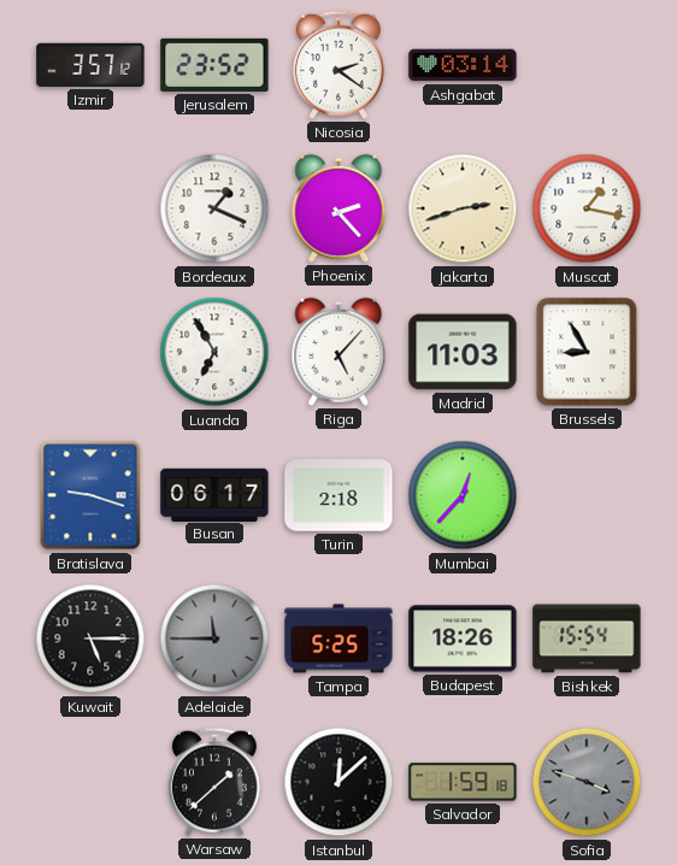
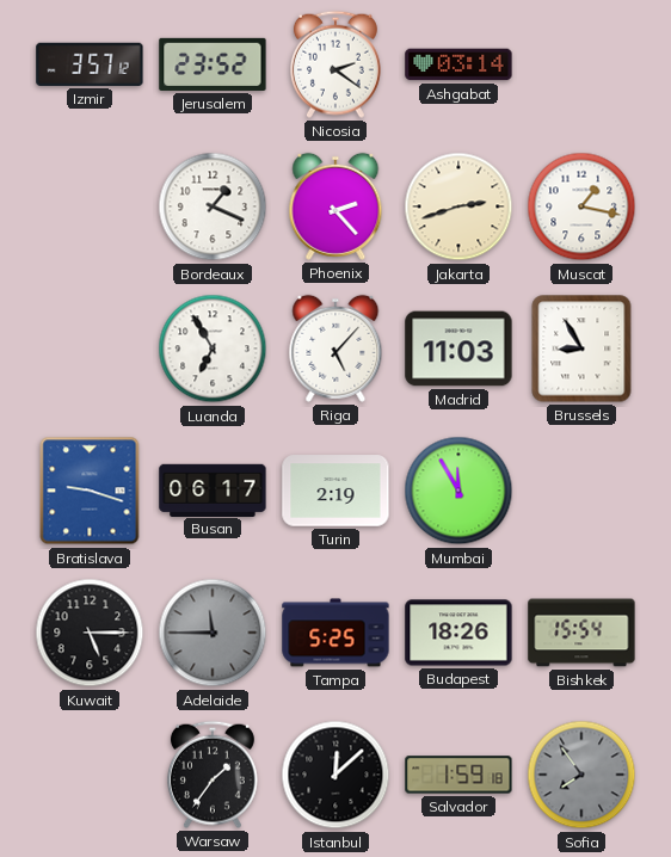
Turin: 2:18 -> 2:19 (335, 491)
Mumbai: 12:37 -> 11:55 (458, 491)
Warsaw: 1:38 -> 1:36 (213, 775)
Sofia: 3:48 -> 7:54 (581, 775)
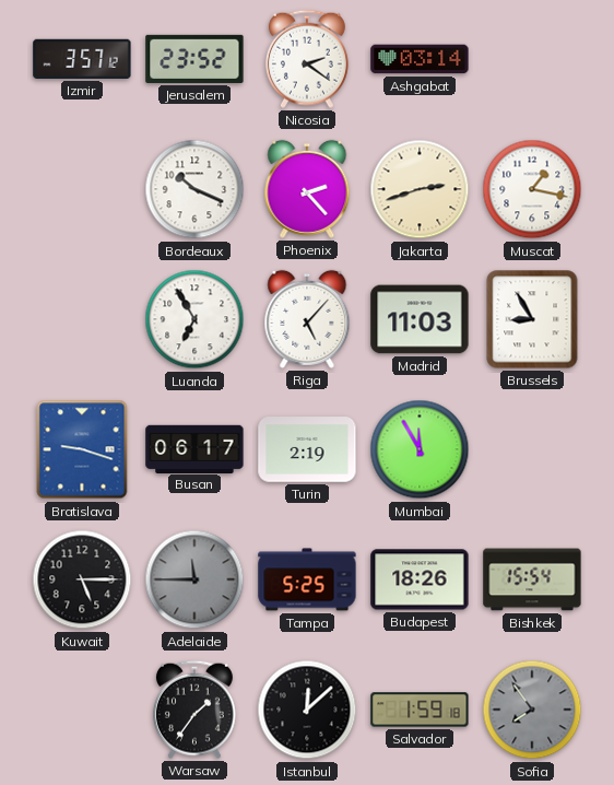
Bordeaux: 1:19 -> 10:19 (194, 189)
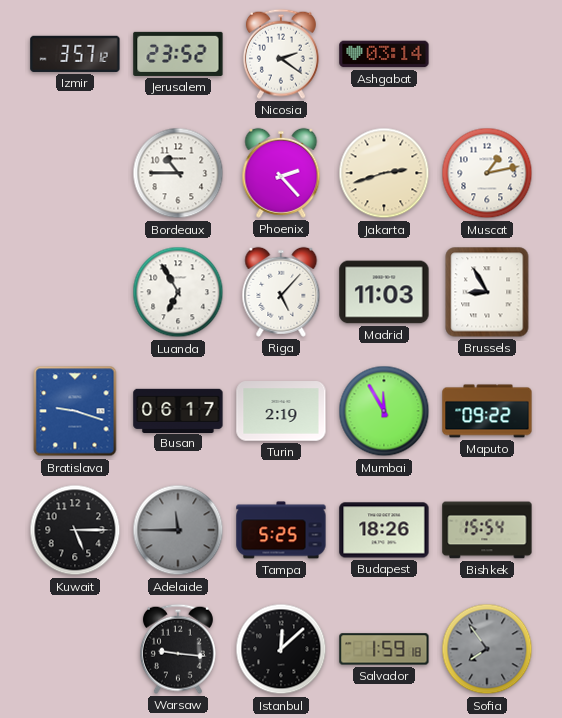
Bordeaux: 10:19 -> 10:45 (178, 173)
Muscat: 1:17 -> 1:13 (487, 173)
Maputo: none -> 09:22 (487, 411)
Warsaw: 1:36 -> 9:16 (178, 649)
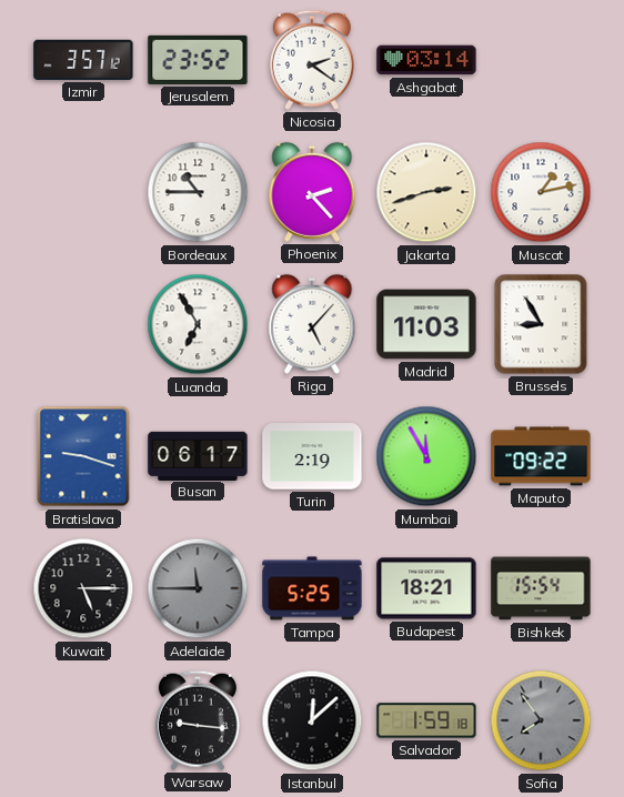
Budapest: 18:26 -> 18:21 (426, 588)
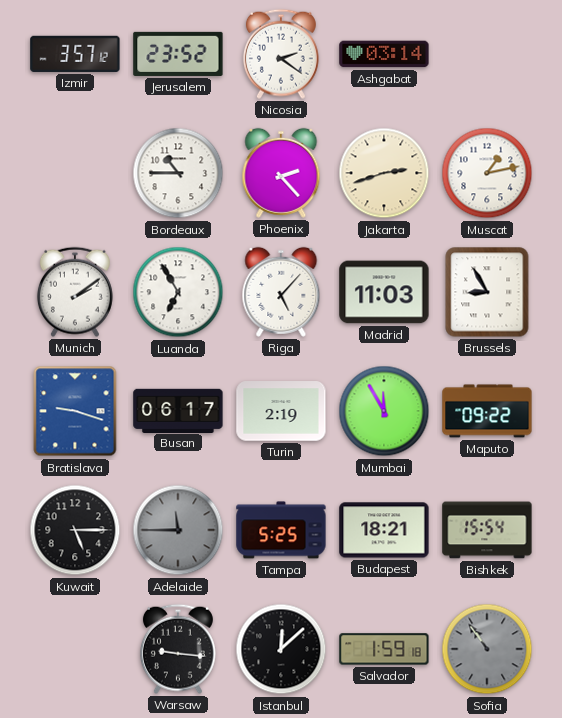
Munich: none -> 2:09 (75, 292)
Sofia: 7:54 -> 10:54 (487, 649)
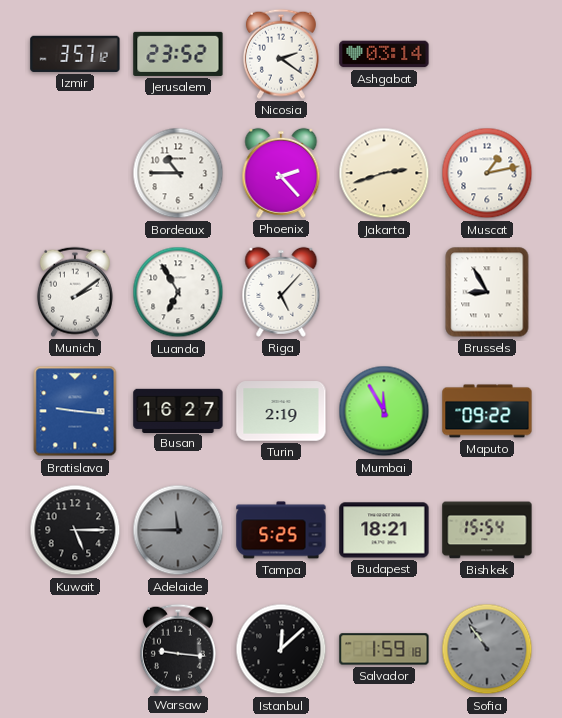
Madrid: 11:03 -> none (384, 292)
Bratislava: 9:18 -> 9:16 (75, 411)
Busan: 06:17 -> 16:27 (178, 410)
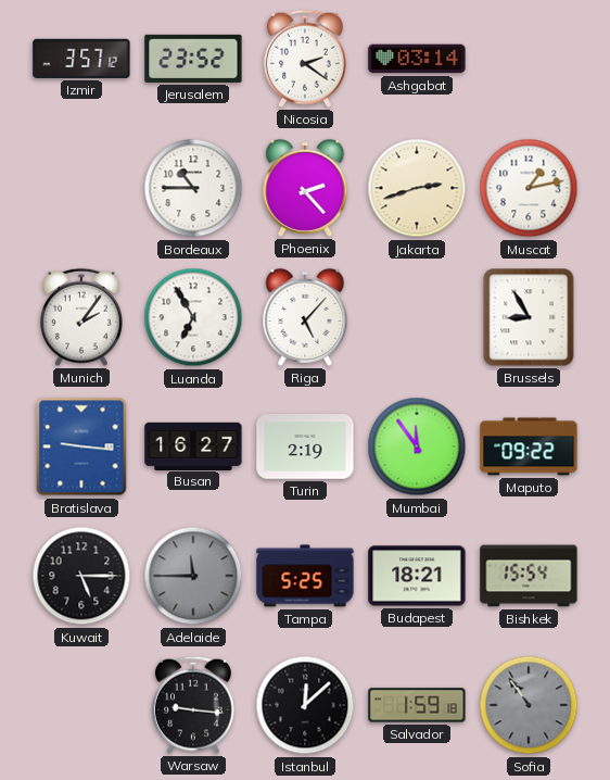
Munich: 2:09 -> 2:06 (81, 317)
Mumbai: 11:55 -> 11:54 (417, 446)
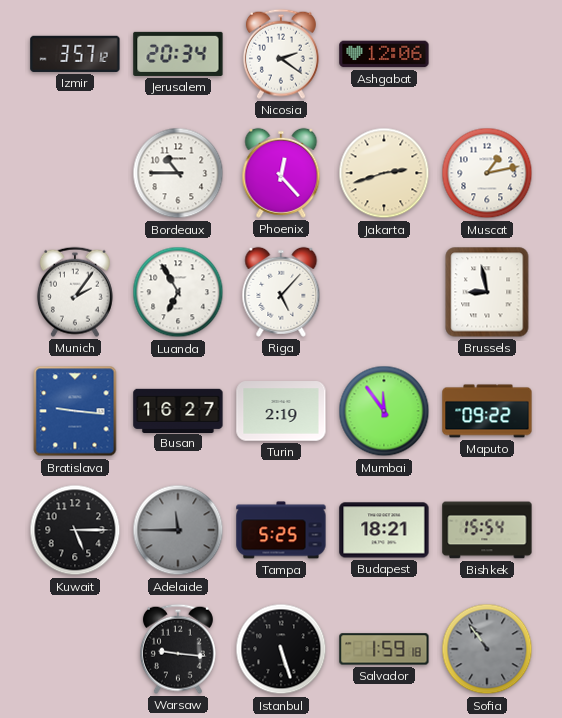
Jerusalem: 23:52 -> 20:34 (178, 54)
Ashgabat: 03:14 -> 12:06 (384, 54)
Phoenix: 2:23 -> 12:23 (281, 173)
Brussels: 8:55 -> 8:58 (487, 292)
Istanbul: 12:08 -> 5:27 (281, 649)
